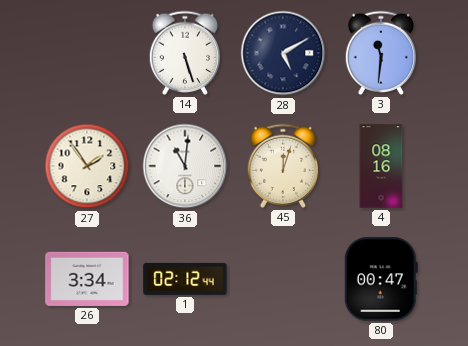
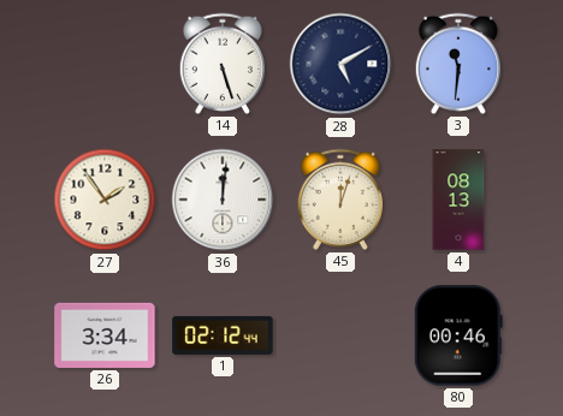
36: 11:01 -> 12:01 (223, 200)
4: 08:16 -> 08:13 (458, 200)
80: 00:47 -> 00:46 (458, 335)
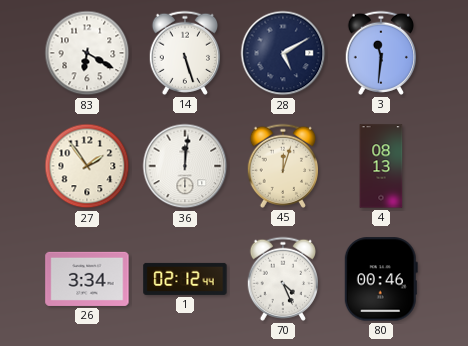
83: none -> 6:20 (87, 53)
70: none -> 4:26 (282, 279)
